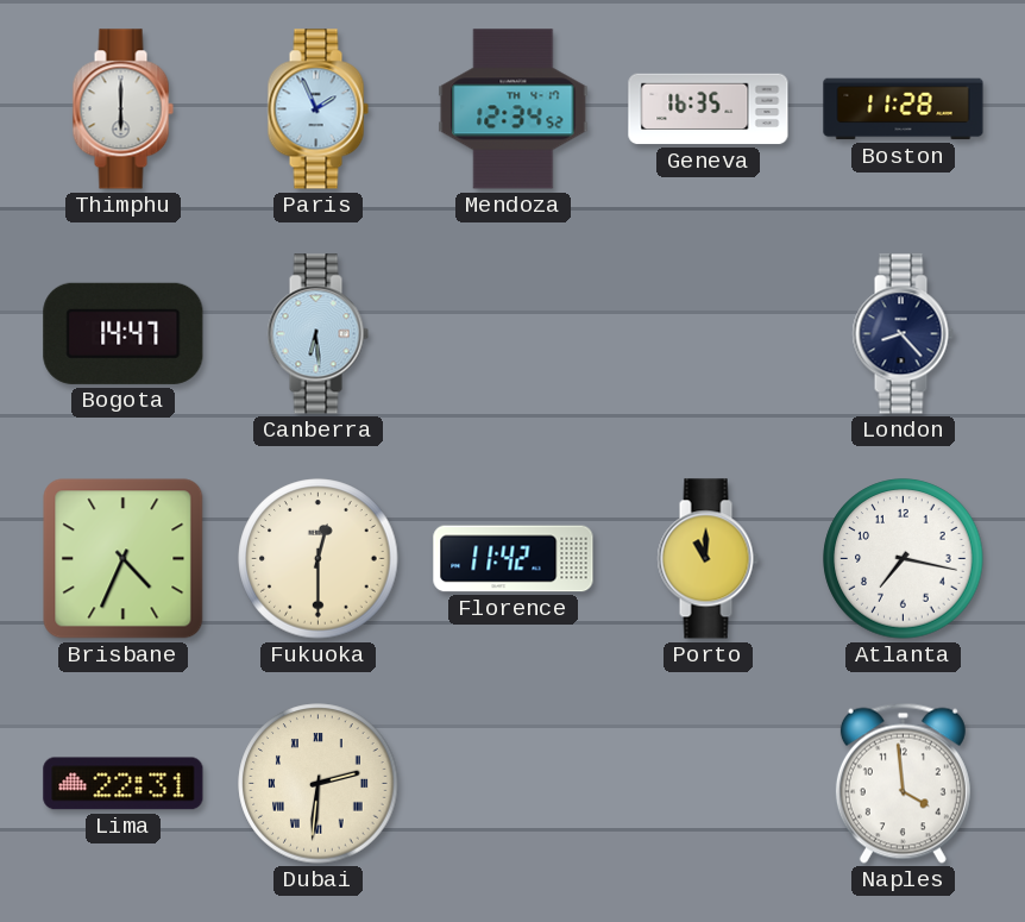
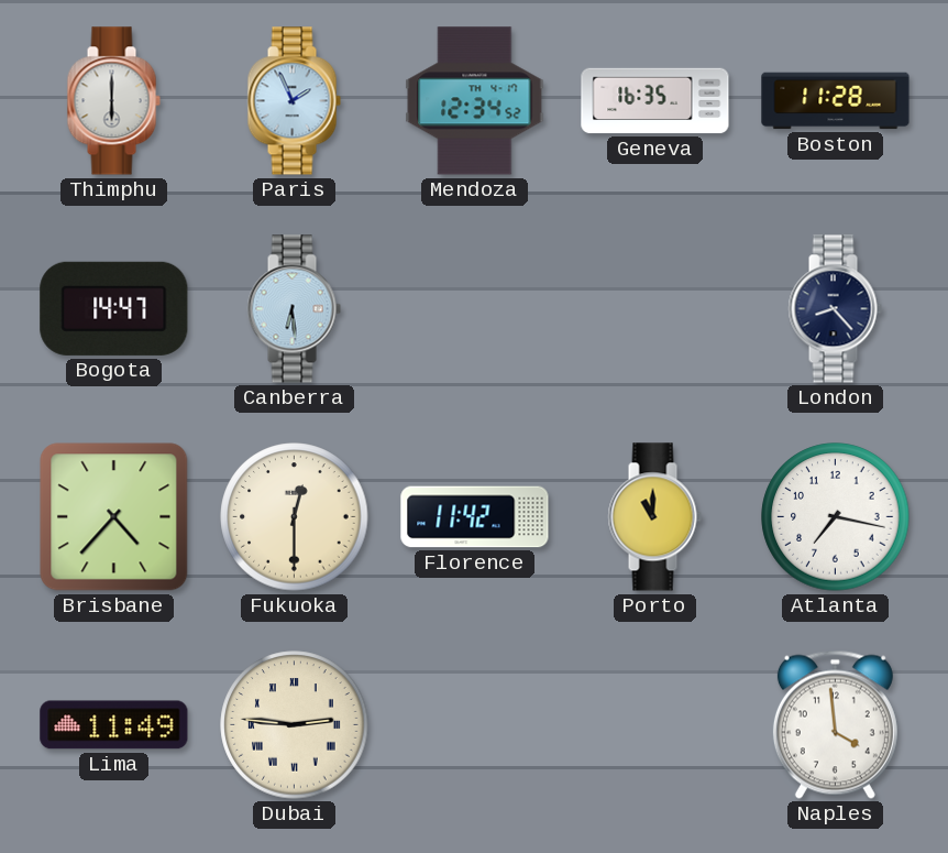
Brisbane: 4:34 -> 4:37 (114, 517)
Lima: 22:31 -> 11:49 (114, 725)
Dubai: 2:31 -> 2:46 (295, 725)
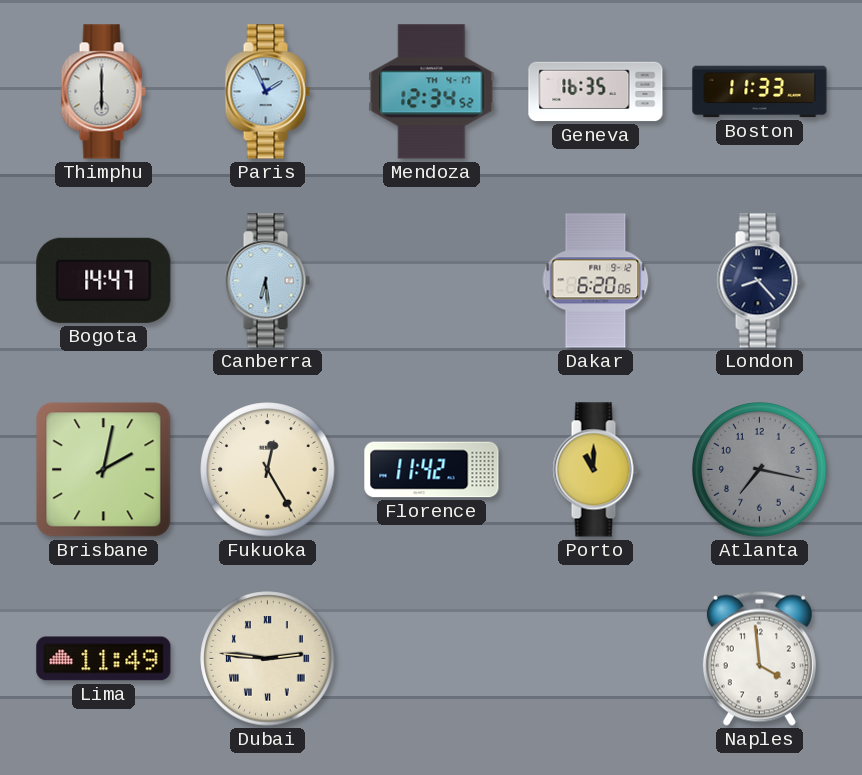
Boston: 11:28 -> 11:33 (760, 92)
Dakar: none -> 6:20 (596, 281)
Brisbane: 4:37 -> 2:02 (104, 470)
Fukuoka: 12:30 -> 12:25 (268, 470)
Atlanta dial: white -> grey (760, 470)
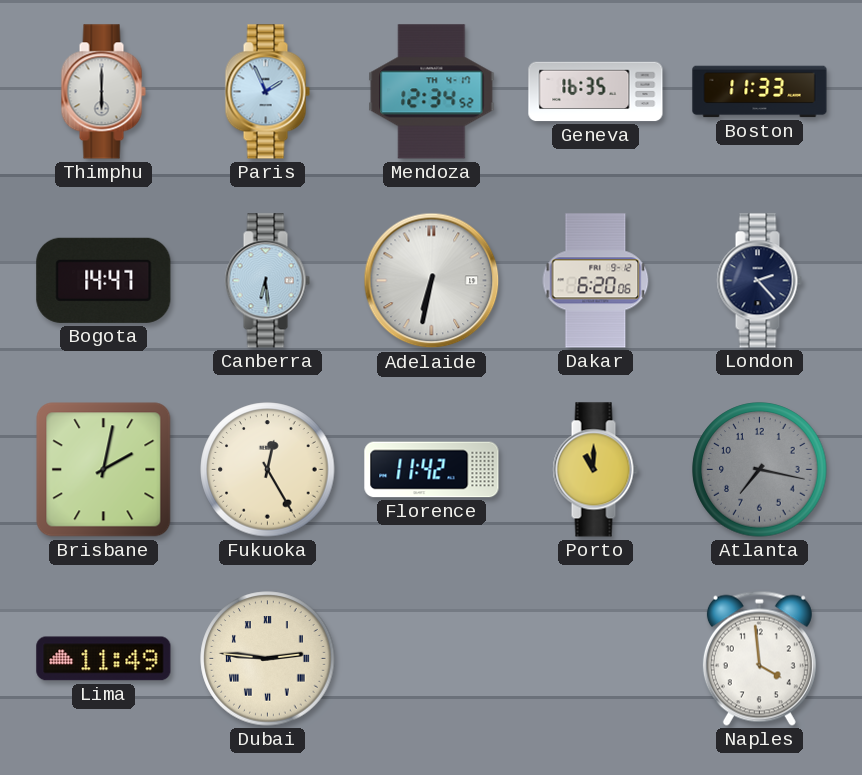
Adelaide: none -> 6:32 (432, 281)
London: 8:23 -> 2:23 (759, 281)
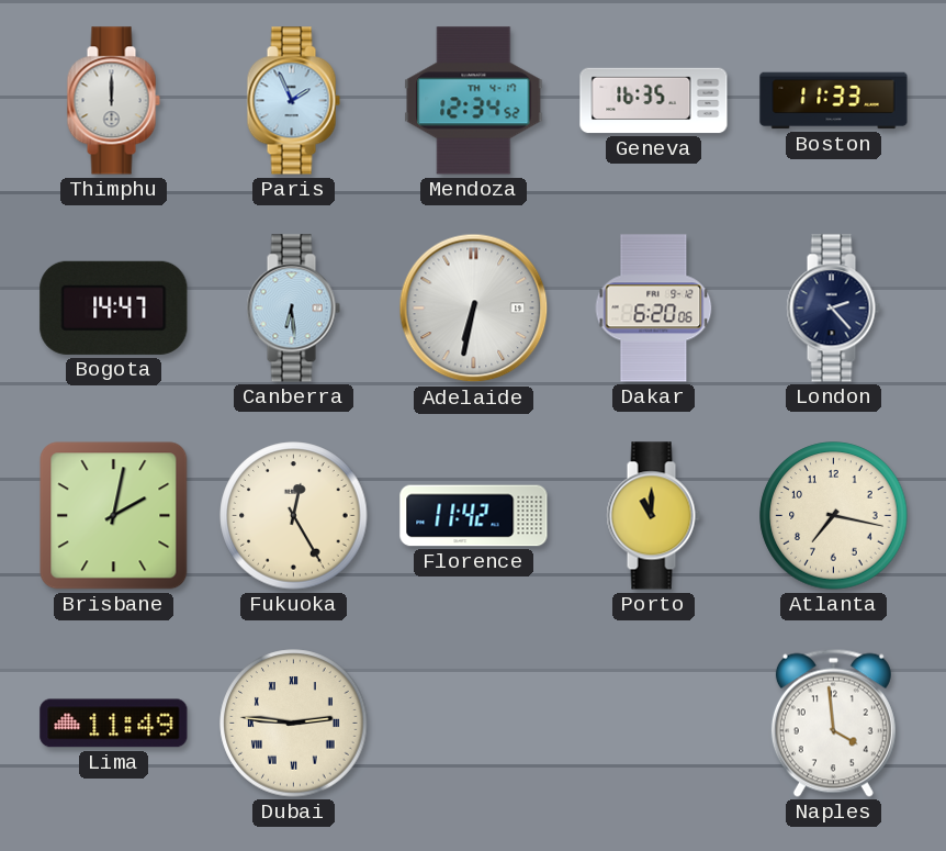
Thimphu: 6:00 -> 12:00 (113, 101)
Atlanta dial: grey -> cream (834, 516)
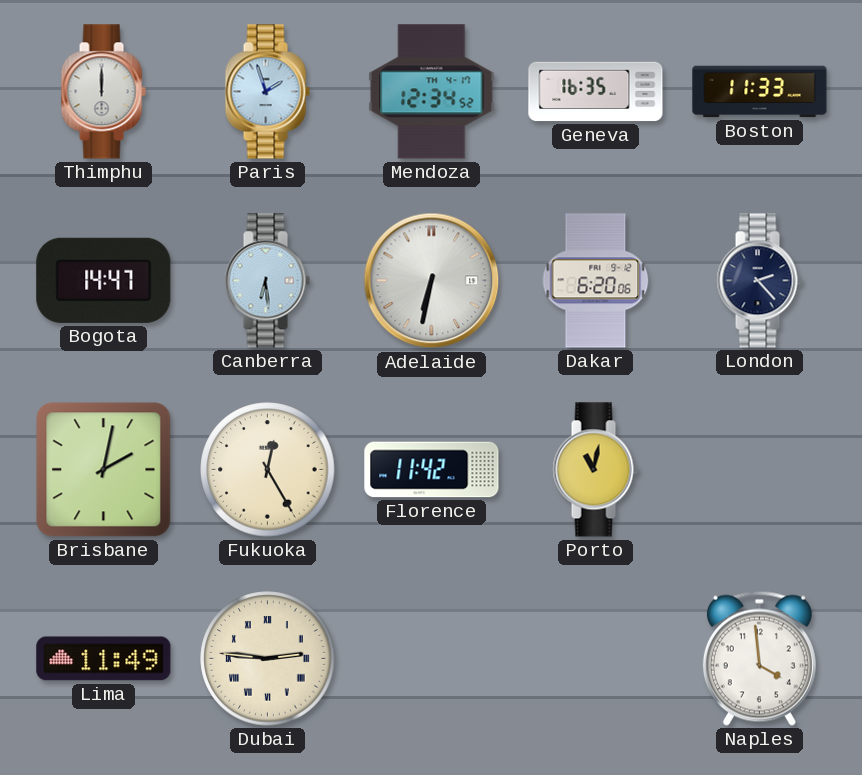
Paris: 1:56 -> 1:57 (267, 92)
Porto: 11:00 -> 11:02 (595, 470)
Atlanta: 7:17 -> none (834, 516)
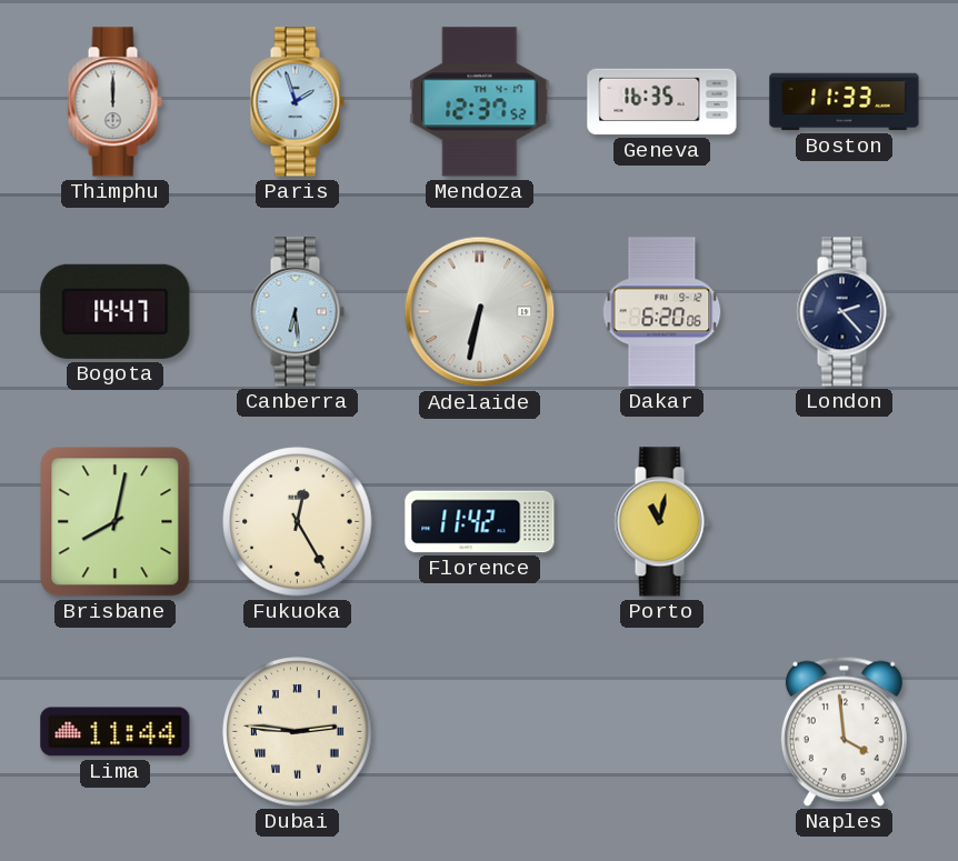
Mendoza: 12:34 -> 12:37 (480, 102)
Brisbane: 2:02 -> 8:02 (116, 522)
Lima: 11:49 -> 11:44 (116, 732)
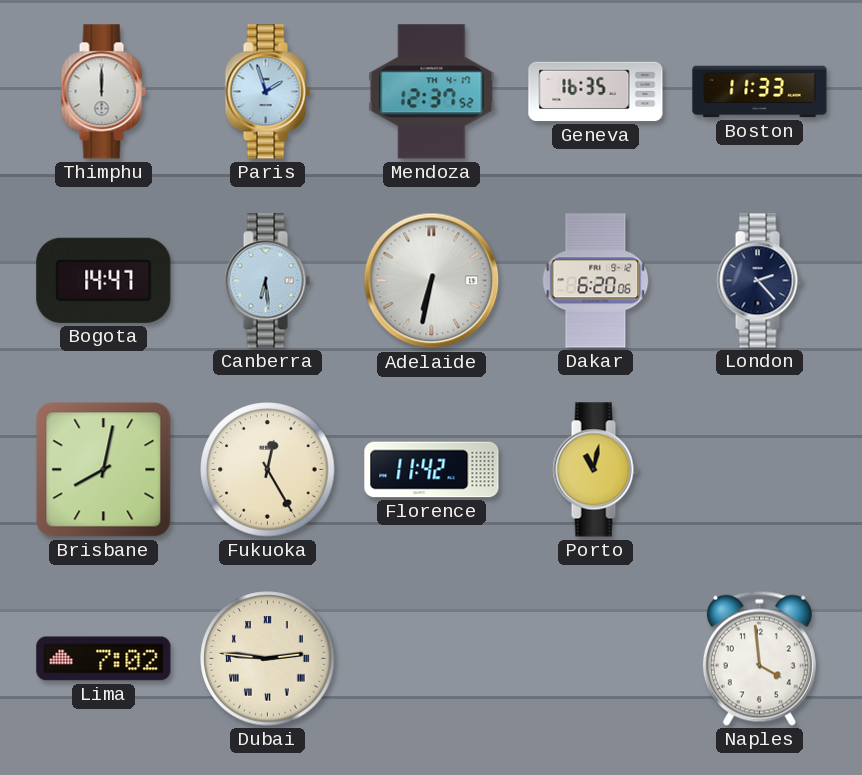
Lima: 11:44 -> 7:02 (104, 659)
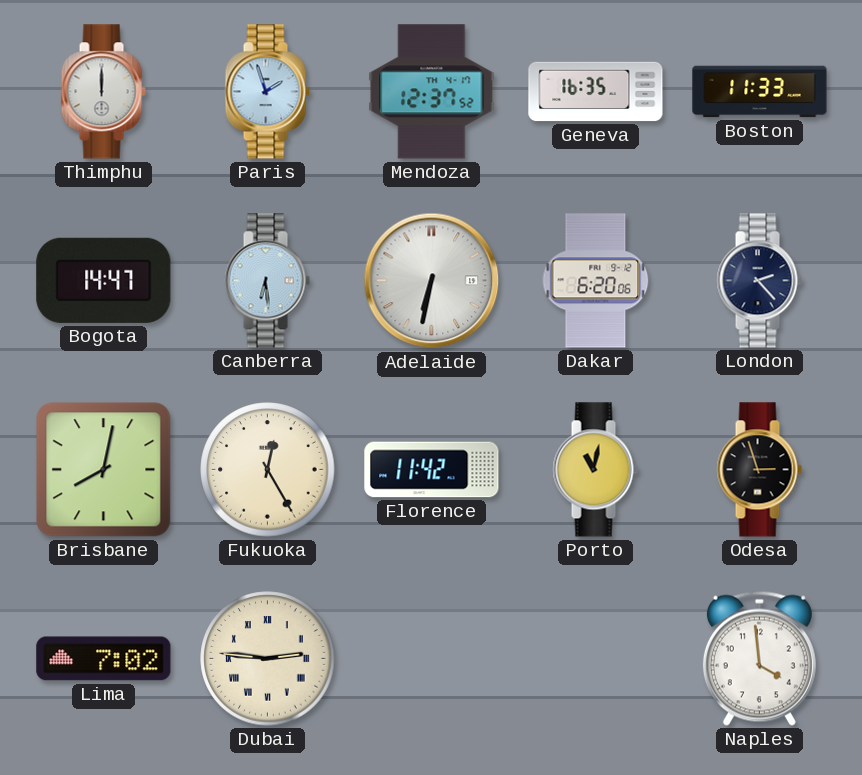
Odesa: none -> 2:57 (759, 470)
